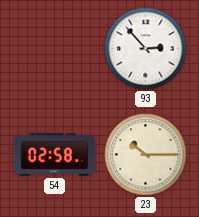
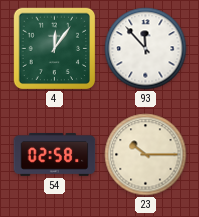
4: none -> 12:06 (54, 48)
93: 2:53 -> 11:53 (146, 49)
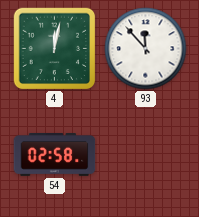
4: 12:06 -> 12:02 (54, 48)
23: 10:15 -> none (146, 155)
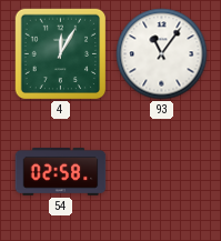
4: 12:02 -> 12:05 (60, 53)
93: 11:53 -> 11:06 (162, 54)
